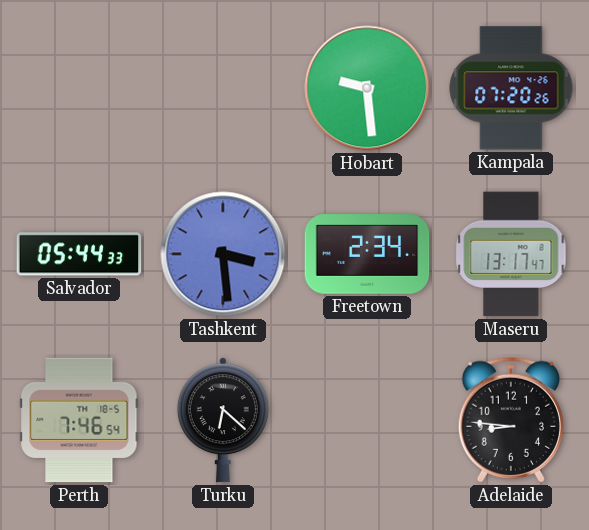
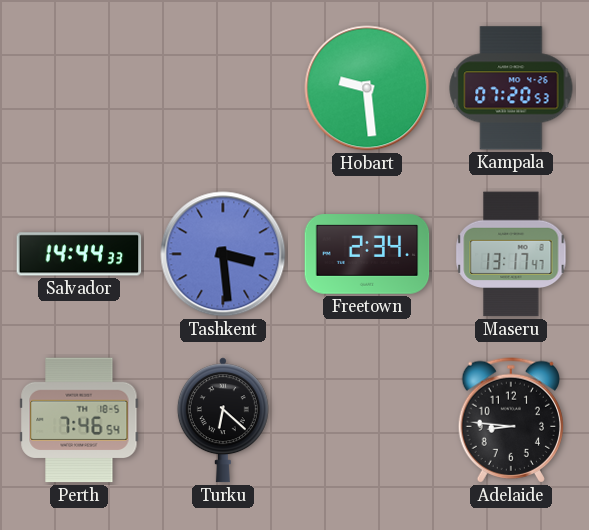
Kampala: 07:20:26 -> 07:20:53 (511, 88)
Salvador: 05:44 -> 14:44 (79, 254)
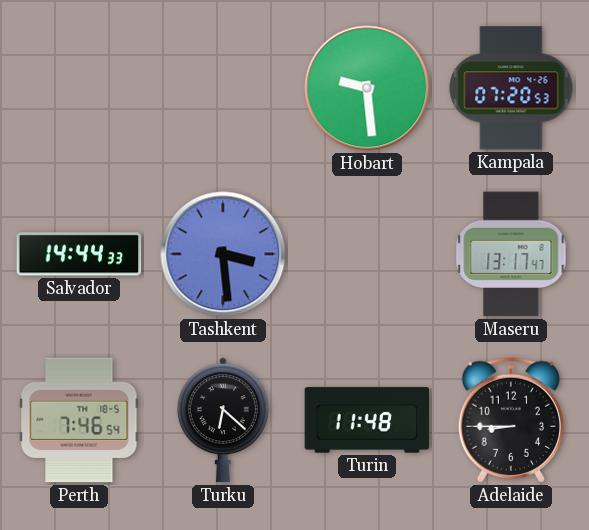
Freetown: 2:34 -> none (367, 254)
Turin: none -> 11:48 (367, 420)
Adelaide: 8:46 -> 8:45 (510, 420)
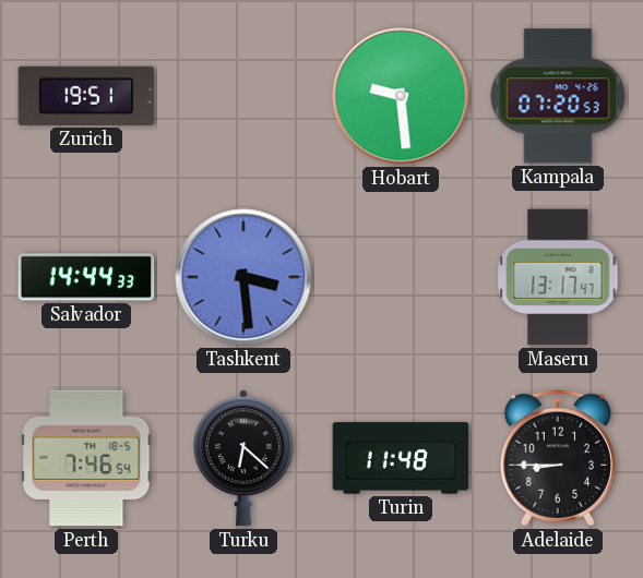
Zurich: none -> 19:51 (86, 96)
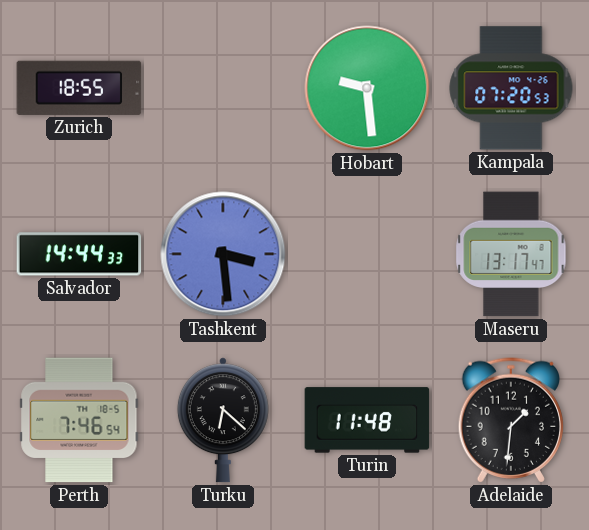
Zurich: 19:51 -> 18:55 (79, 88)
Adelaide: 8:45 -> 1:31 (510, 420)
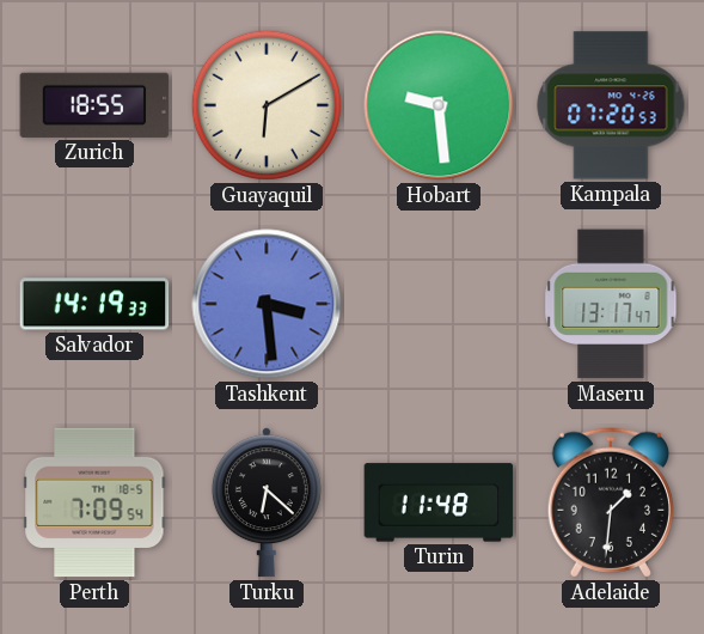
Guayaquil: none -> 6:10 (267, 105)
Salvador: 14:44 -> 14:19 (94, 304)
Perth: 7:46 -> 7:09 (94, 502)
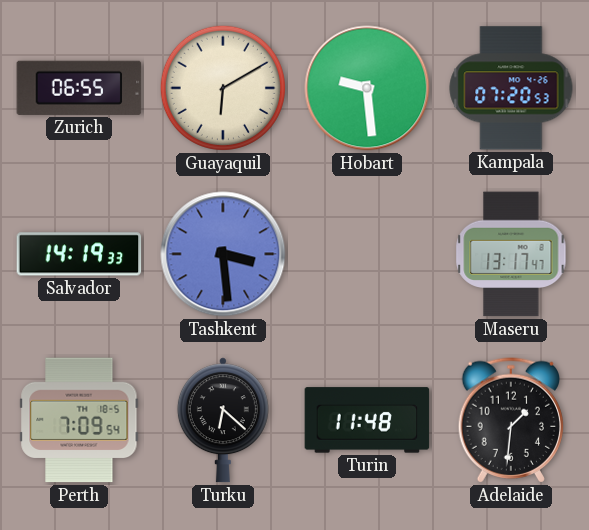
Zurich: 18:55 -> 06:55 (79, 88)
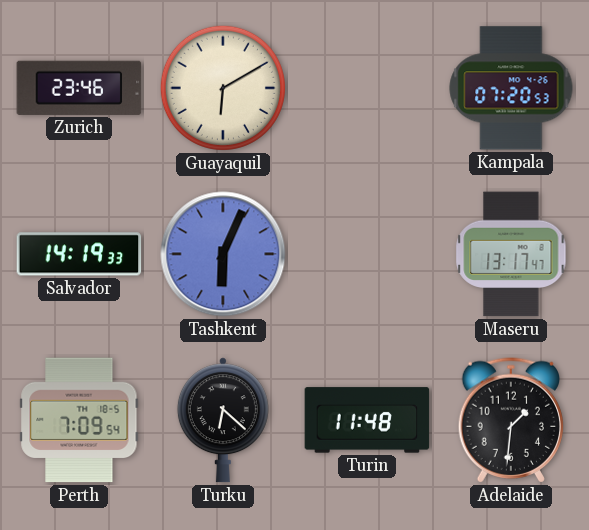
Zurich: 06:55 -> 23:46 (79, 88)
Hobart: 9:29 -> none (367, 88)
Tashkent: 3:29 -> 6:04 (223, 254)
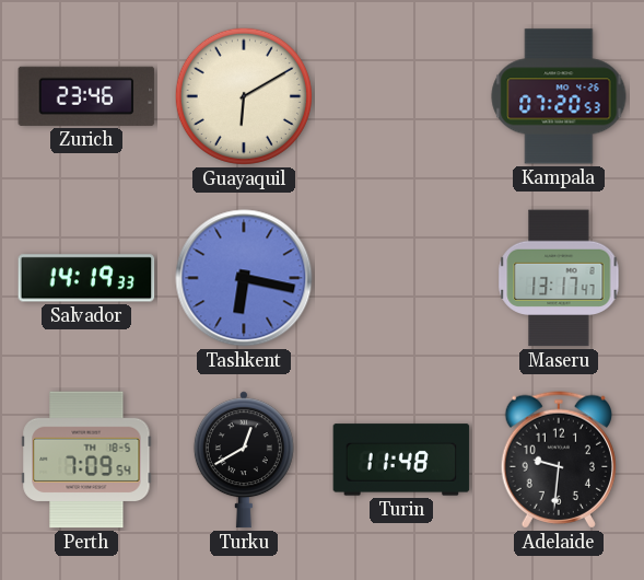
Tashkent: 6:04 -> 6:17 (244, 278)
Turku: 6:22 -> 12:40 (244, 460)
Adelaide: 1:31 -> 9:31 (558, 460)
